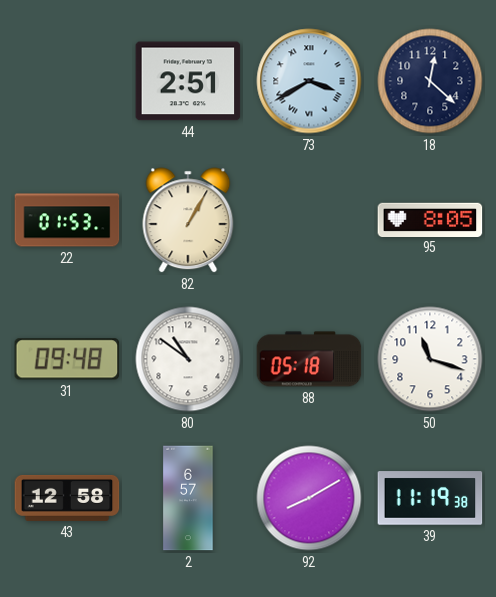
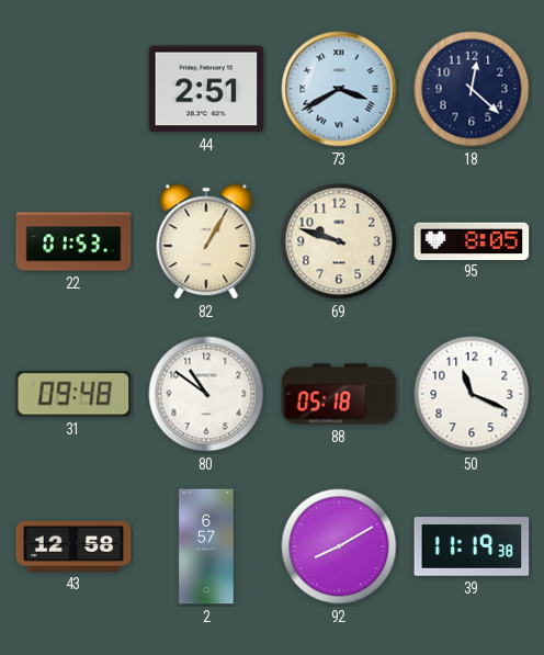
69: none -> 9:48 (339, 241)
50: 11:18 -> 11:19 (472, 394)
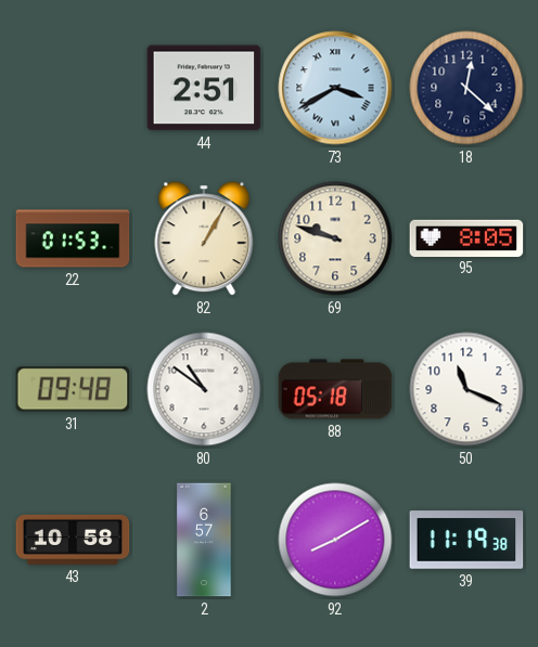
43: 12:58 -> 10:58 (73, 540)
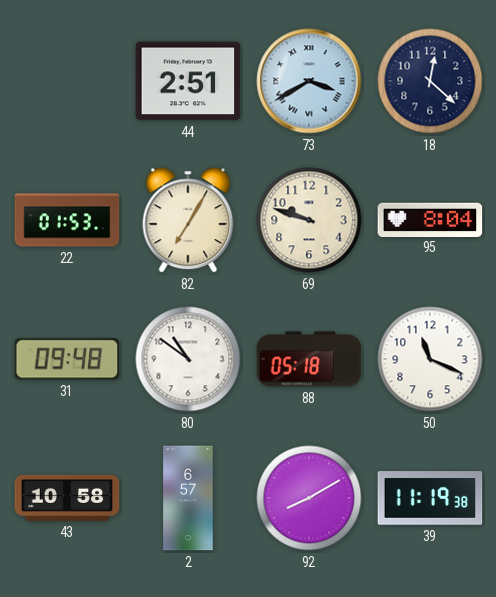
82: 1:05 -> 7:05 (188, 220)
95: 8:05 -> 8:04 (430, 219)
